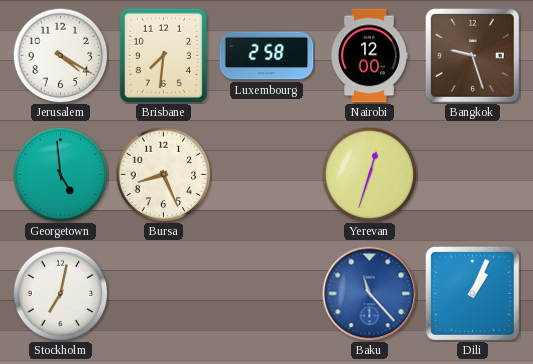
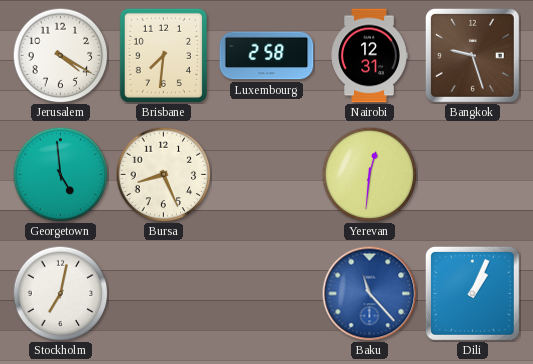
Nairobi: 12:00 -> 12:31 (369, 56)
Yerevan: 12:33 -> 12:31 (369, 174)
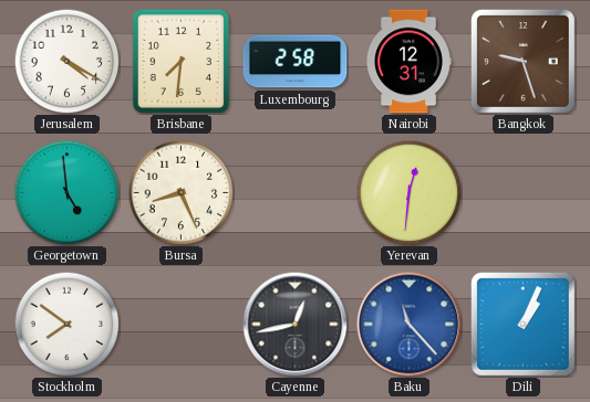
Stockholm: 7:02 -> 7:51 (66, 324)
Cayenne: none -> 12:43 (294, 324)
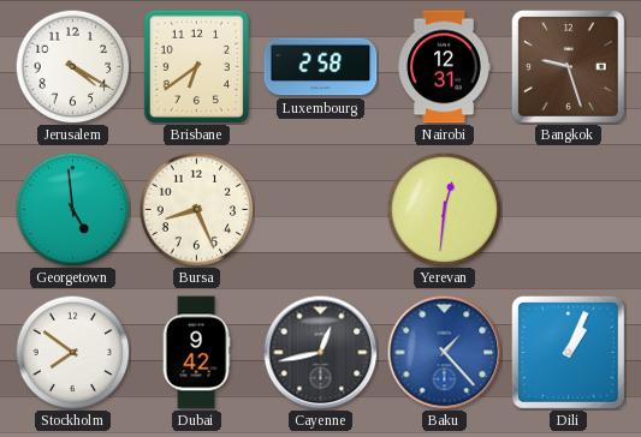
Brisbane: 7:31 -> 6:39 (196, 66)
Dubai: none -> 9:42 (196, 353)
Baku: 11:23 -> 1:23 (444, 352)
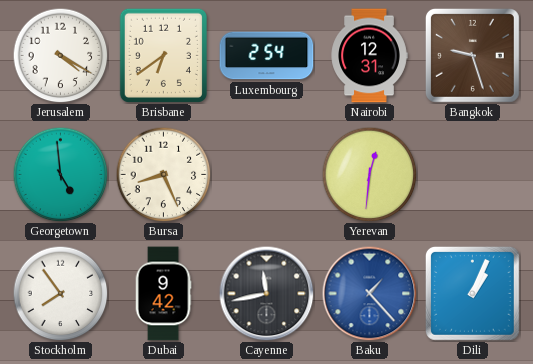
Luxembourg: 2:58 -> 2:54 (267, 56)
Stockholm: 7:51 -> 7:54 (60, 293)
Cayenne: 12:43 -> 11:43 (266, 293)
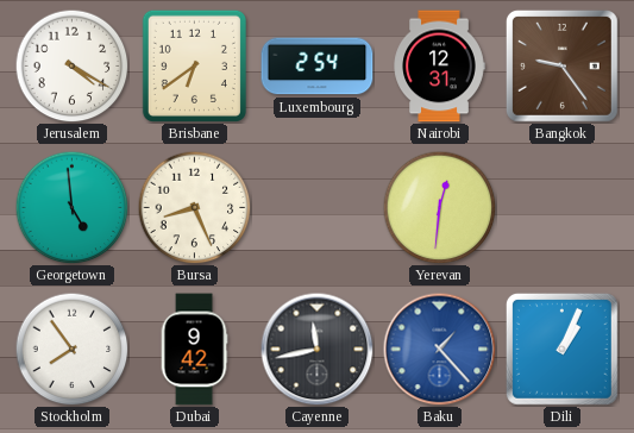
Bangkok: 9:27 -> 9:24 (561, 65)
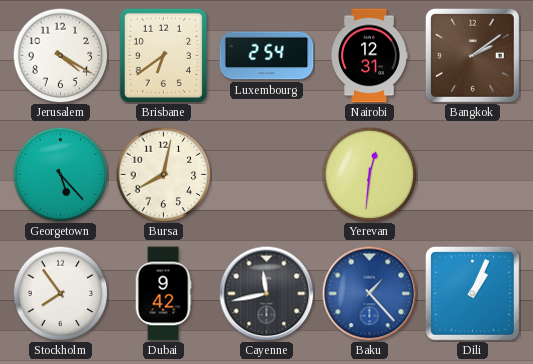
Bangkok: 9:24 -> 2:09 (472, 55)
Georgetown: 4:59 -> 5:23 (60, 174)
Bursa: 8:26 -> 8:02 (163, 174)
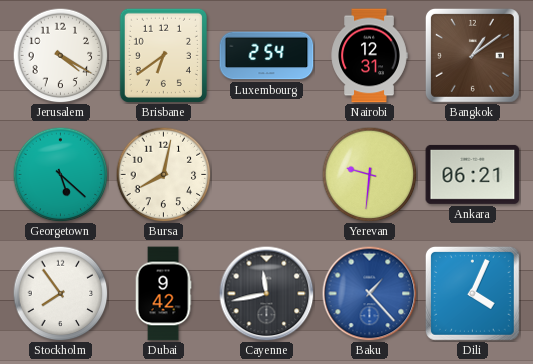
Bangkok: 2:09 -> 1:09 (472, 55)
Georgetown: 5:23 -> 5:22 (60, 174)
Yerevan: 12:31 -> 9:31 (369, 174)
Ankara: none -> 06:21 (473, 174)
Dili: 1:04 -> 4:04 (472, 293)
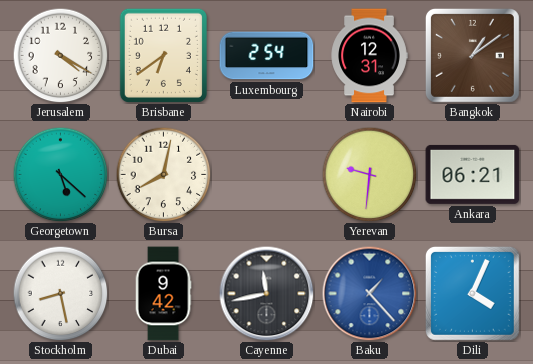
Stockholm: 7:54 -> 8:28 (60, 293)
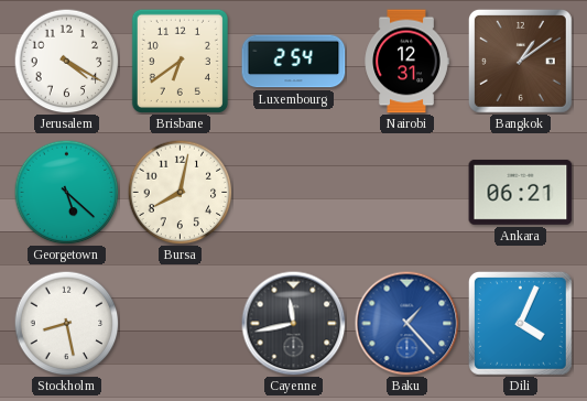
Yerevan: 9:31 -> none (369, 174)
Dubai: 9:42 -> none (163, 294)
